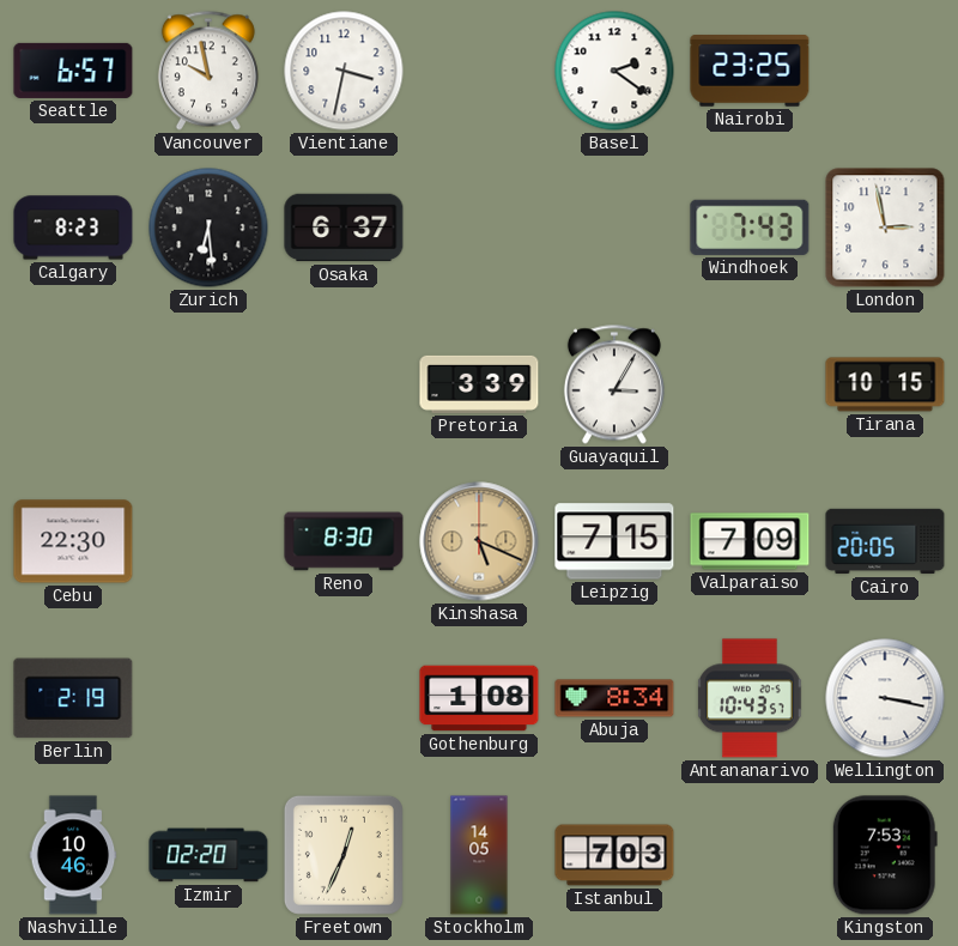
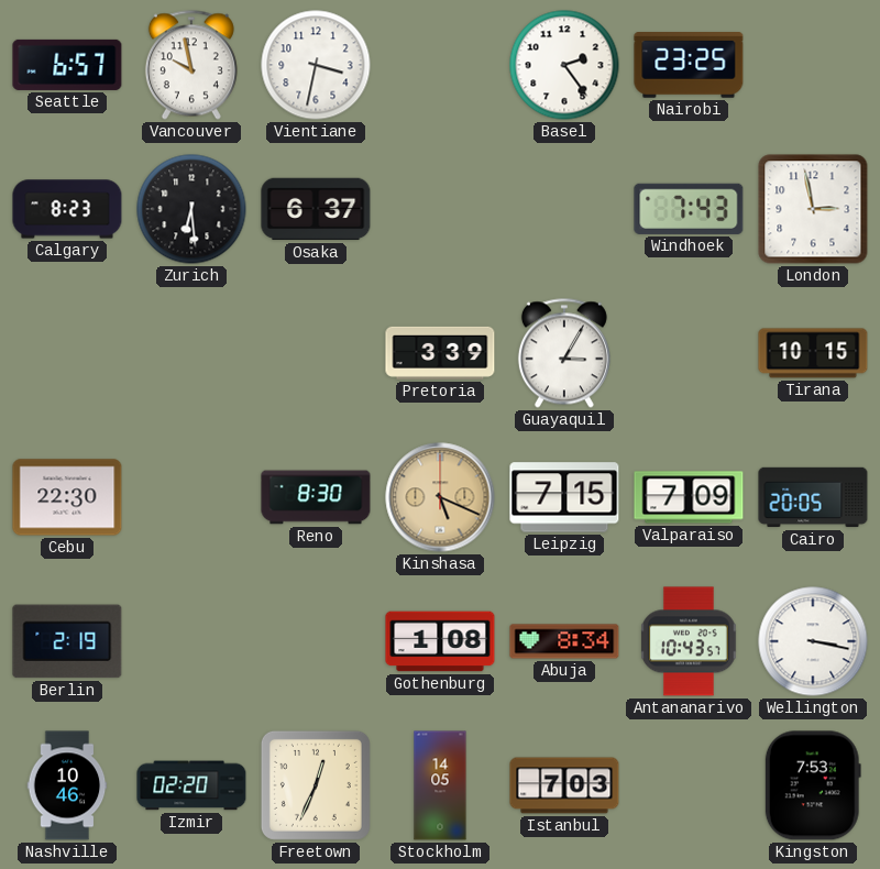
Basel: 2:21 -> 2:24 (564, 65)
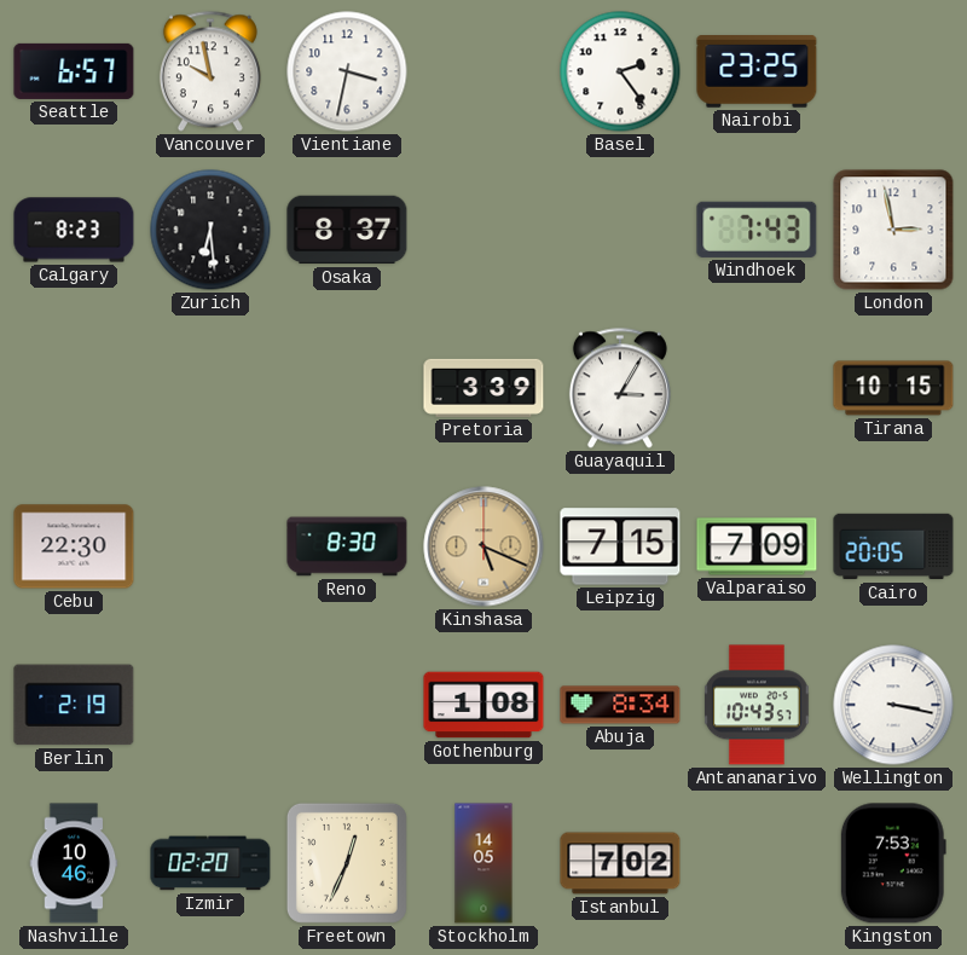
Osaka: 6:37 -> 8:37 (347, 230)
Istanbul: 7:03 -> 7:02 (620, 863)
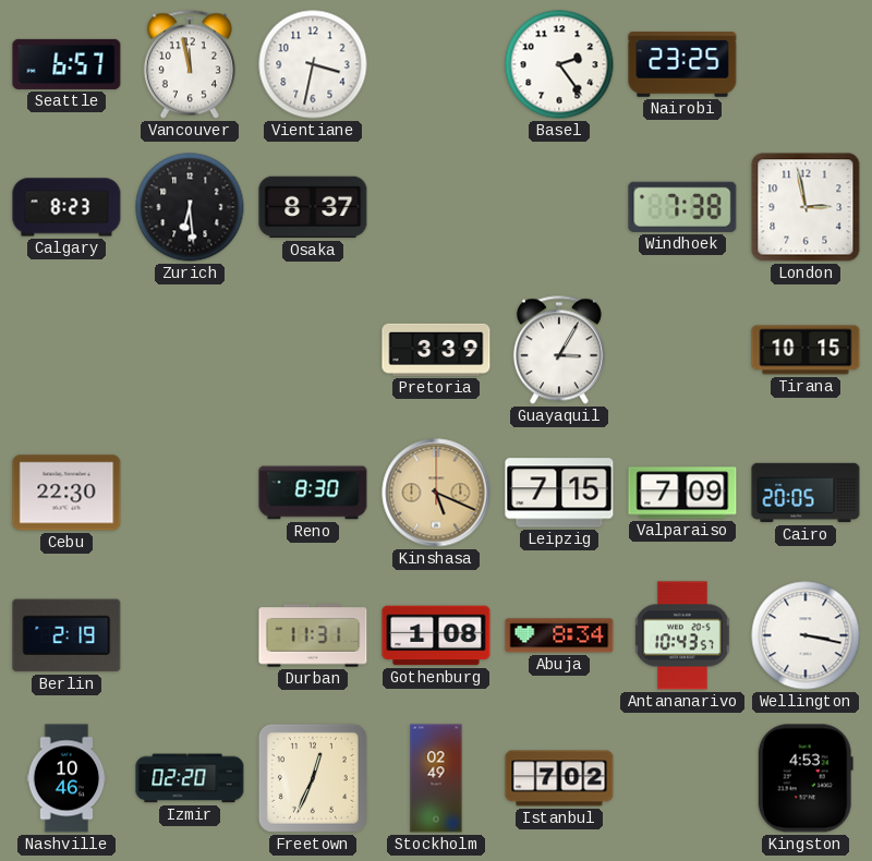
Vancouver: 9:58 -> 11:58 (190, 64)
Windhoek: 7:43 -> 7:38 (682, 207)
Durban: none -> 11:31 (313, 635)
Stockholm: 14:05 -> 02:49 (436, 778)
Kingston: 7:53 -> 4:53 (806, 778)
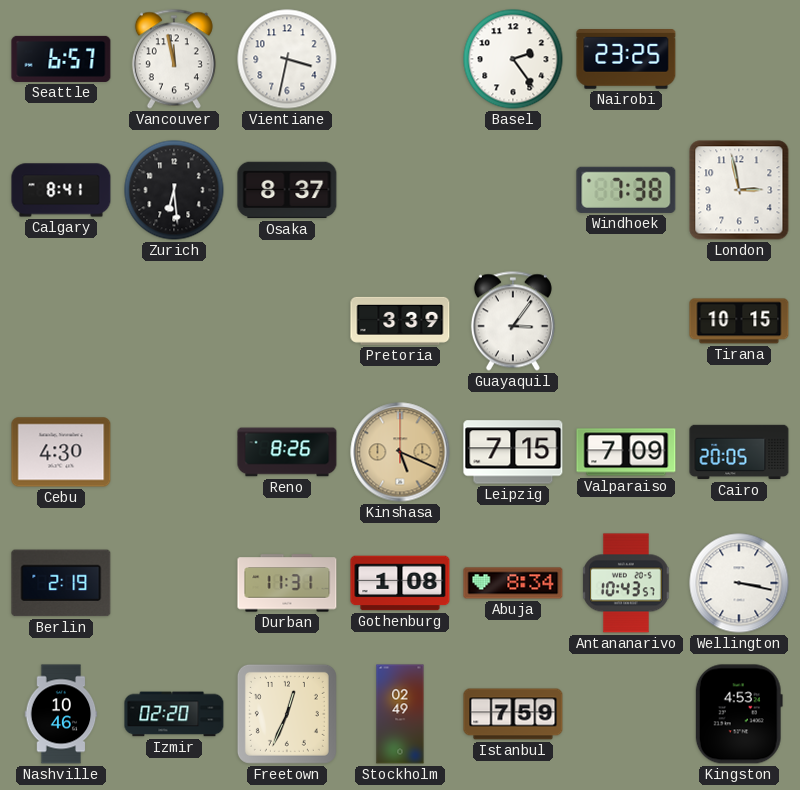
Calgary: 8:23 -> 8:41 (61, 190)
Guayaquil: 3:05 -> 3:06 (513, 321)
Cebu: 22:30 -> 4:30 (61, 452)
Reno: 8:30 -> 8:26 (287, 452)
Istanbul: 7:02 -> 7:59 (513, 714)
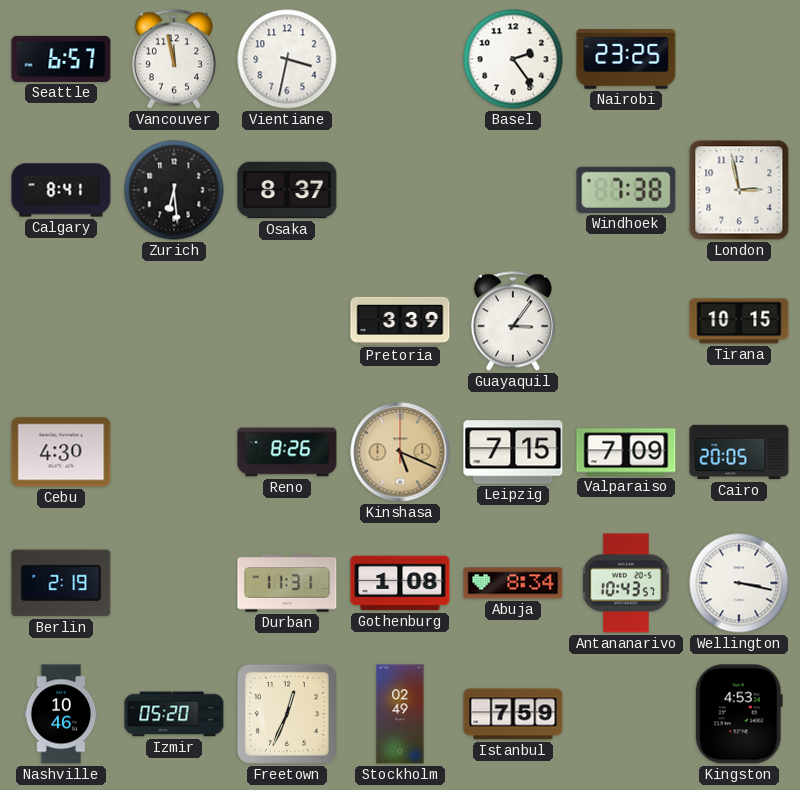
Izmir: 02:20 -> 05:20 (174, 714)
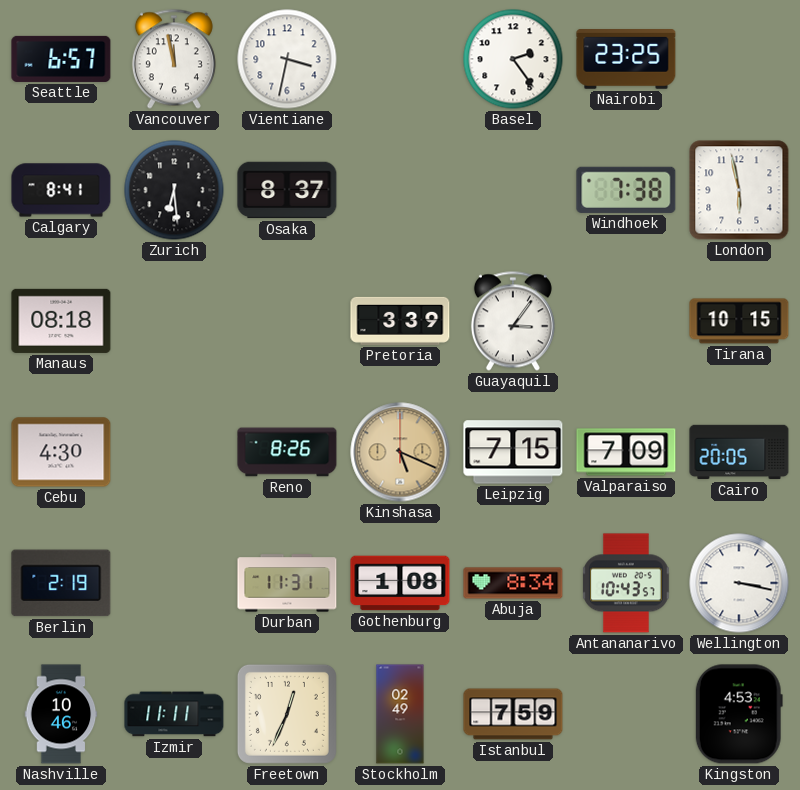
London: 2:58 -> 5:58 (739, 190)
Manaus: none -> 08:18 (61, 321)
Izmir: 05:20 -> 11:11 (174, 714)
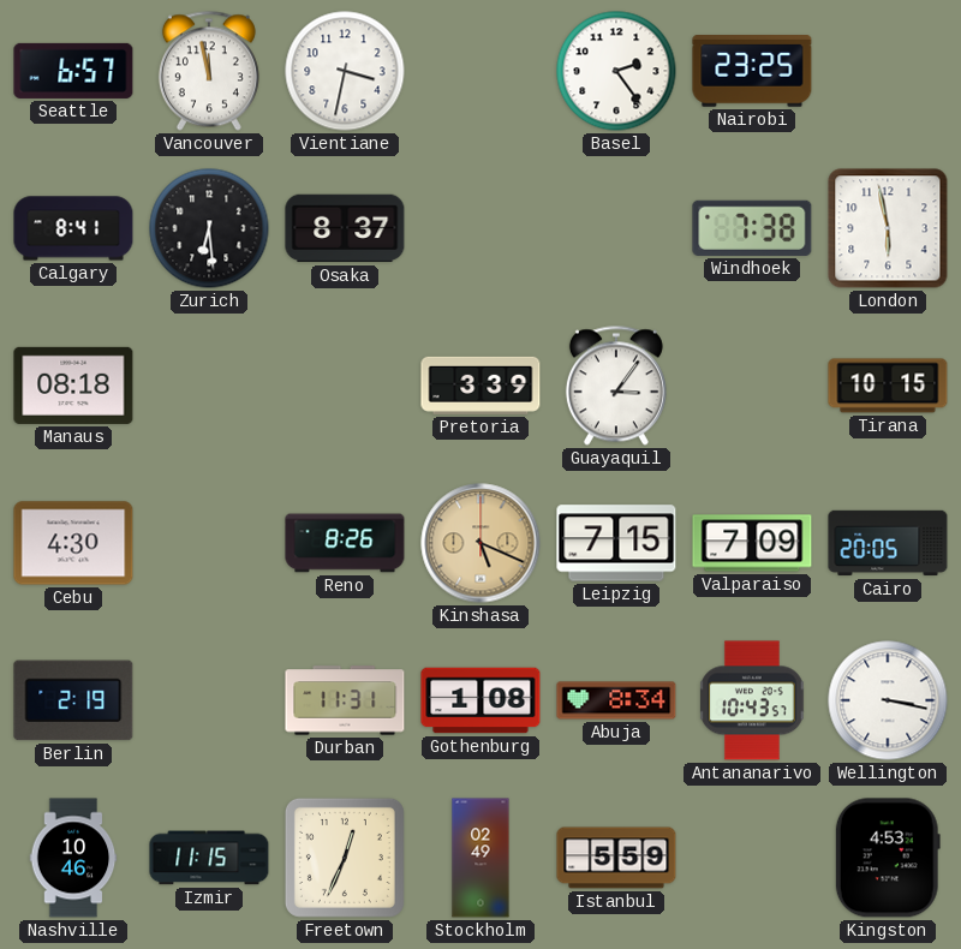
Izmir: 11:11 -> 11:15 (209, 858)
Istanbul: 7:59 -> 5:59 (616, 858)
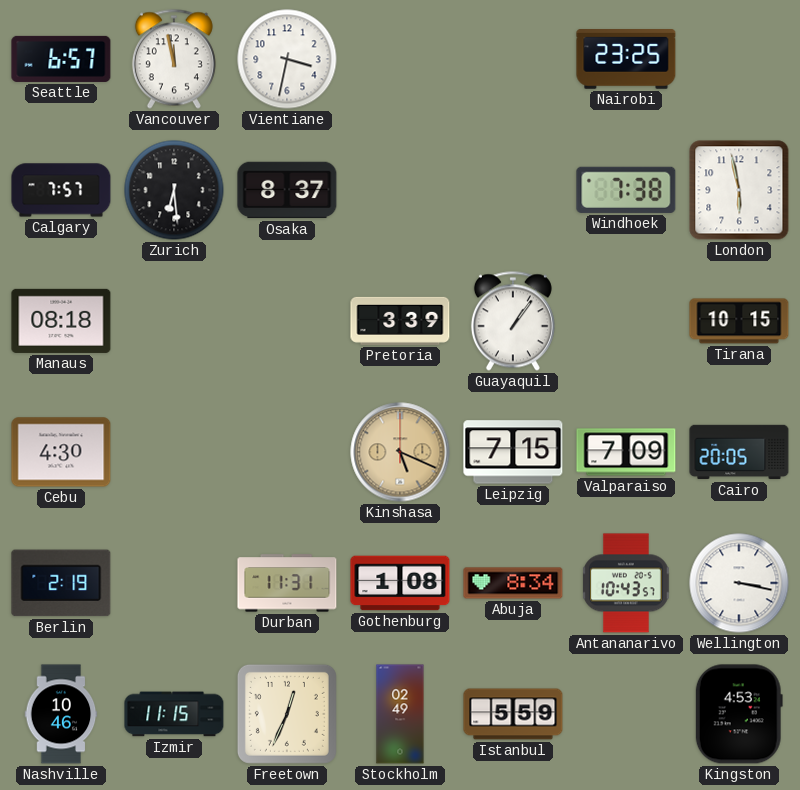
Basel: 2:24 -> none (616, 71)
Calgary: 8:41 -> 7:57 (61, 190)
Guayaquil: 3:06 -> 1:06 (513, 321)
Reno: 8:26 -> none (345, 543)
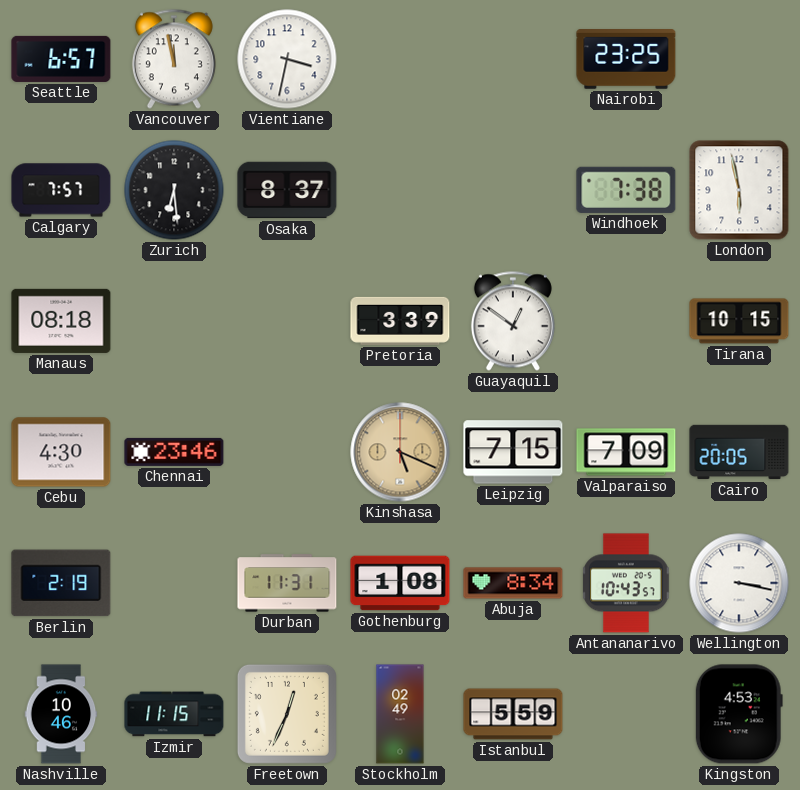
Guayaquil: 1:06 -> 12:51 (513, 321)
Chennai: none -> 23:46 (174, 452)
